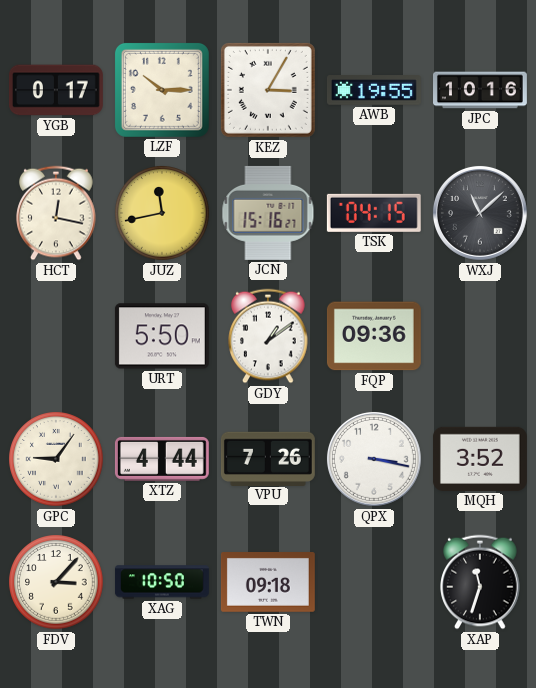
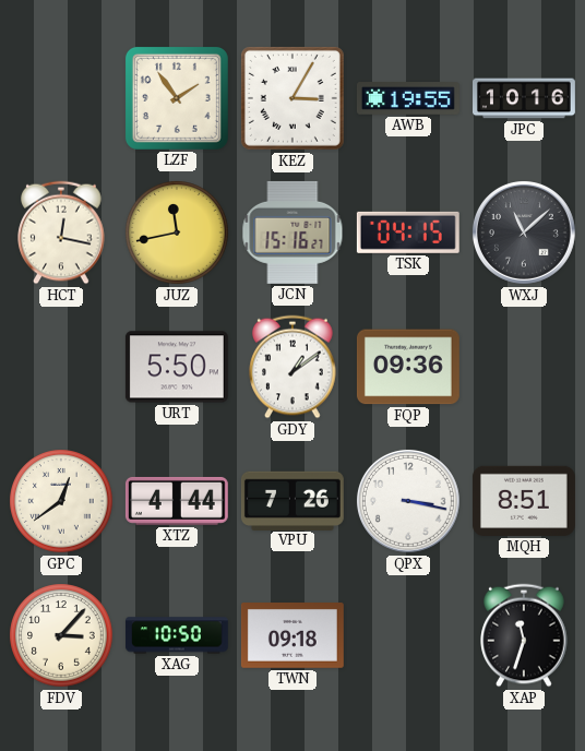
YGB: 0:17 -> none (56, 90)
LZF: 10:15 -> 1:54 (177, 98)
GPC: 9:06 -> 12:39 (61, 501)
MQH: 3:52 -> 8:51 (524, 501)
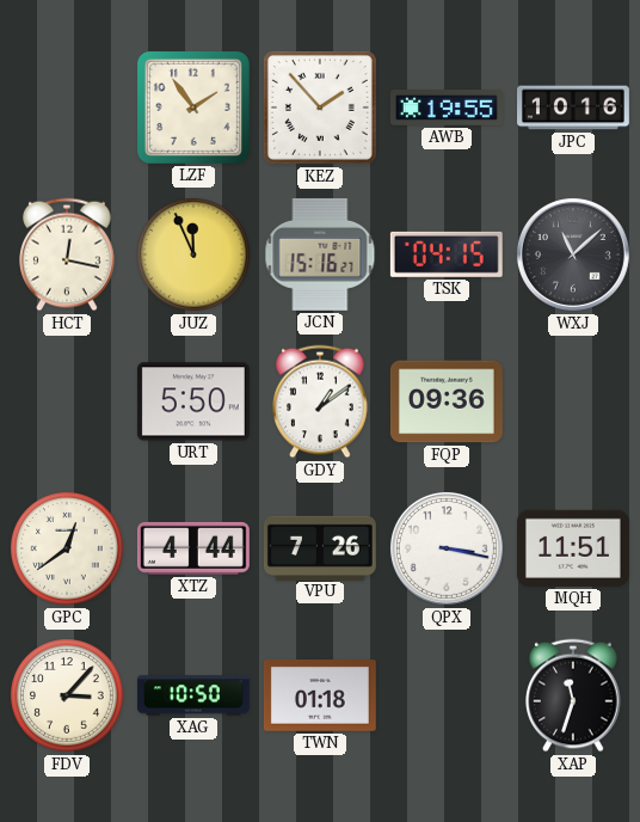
KEZ: 3:05 -> 1:53 (320, 108)
JUZ: 11:43 -> 11:56 (193, 254)
MQH: 8:51 -> 11:51 (573, 548)
TWN: 09:18 -> 01:18 (320, 697)
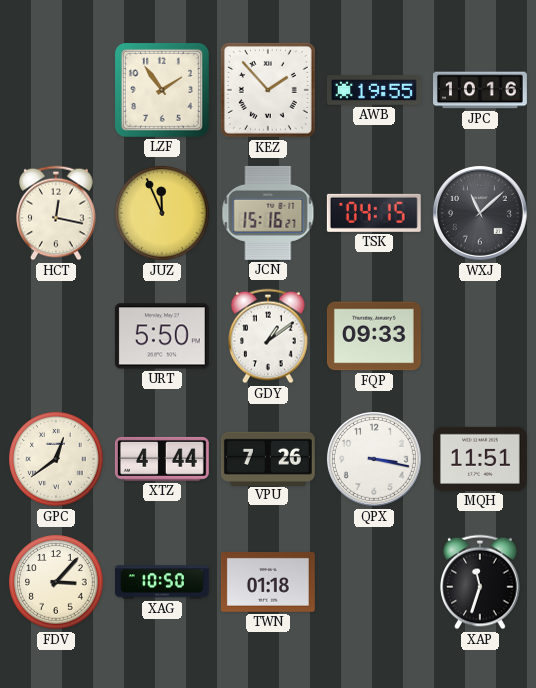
FQP: 09:36 -> 09:33 (374, 336)
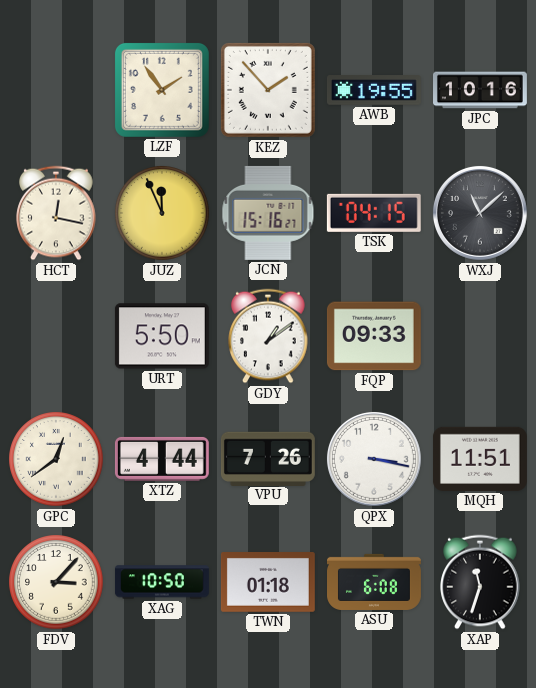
ASU: none -> 6:08 (375, 582)
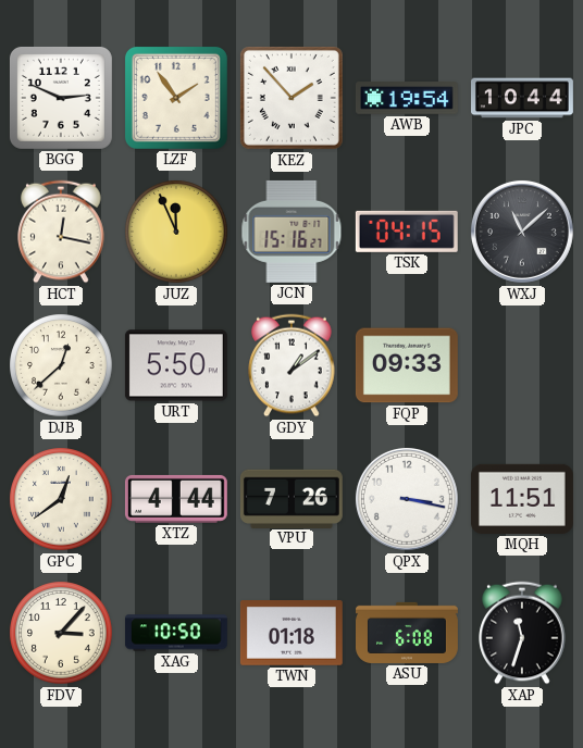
BGG: none -> 2:49 (61, 98)
AWB: 19:55 -> 19:54 (407, 98)
JPC: 10:16 -> 10:44 (523, 98)
DJB: none -> 12:38 (61, 365)
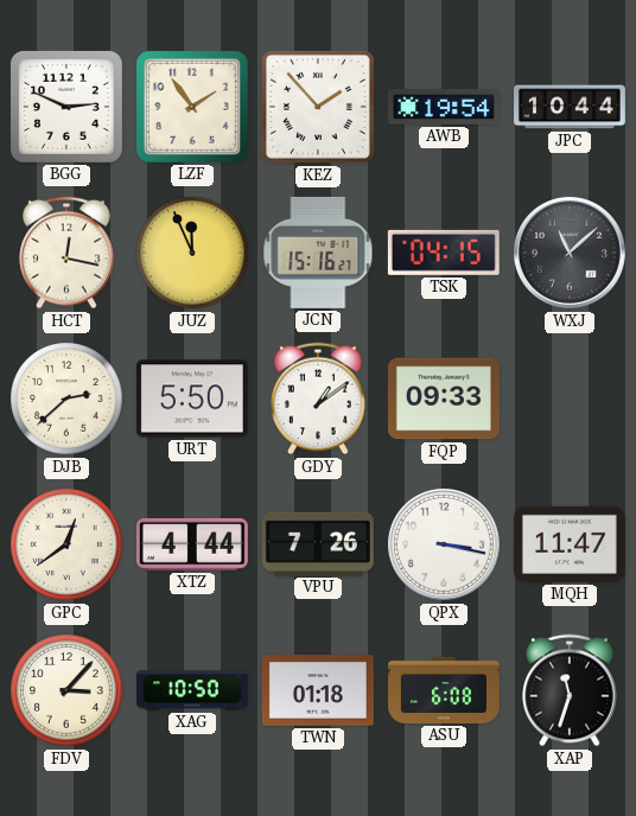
DJB: 12:38 -> 2:38 (66, 399)
MQH: 11:51 -> 11:47 (570, 544)
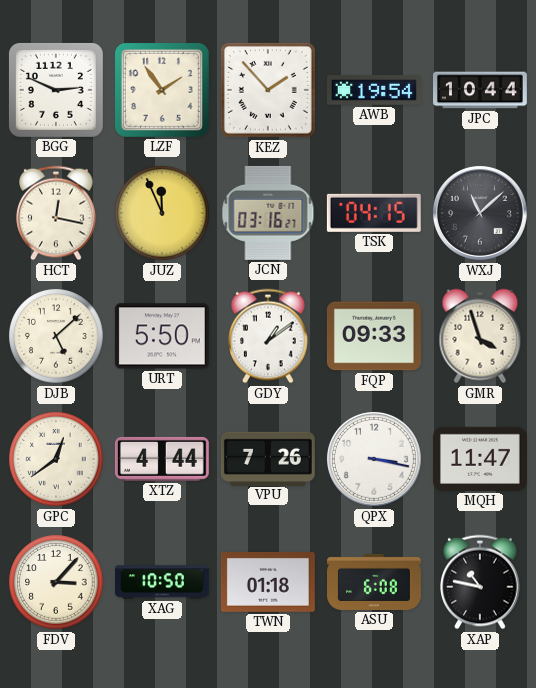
JCN: 15:16 -> 03:16 (268, 213)
DJB: 2:38 -> 5:08 (56, 336)
GMR: none -> 3:57 (480, 336)
XAP: 11:33 -> 10:47 (480, 582)
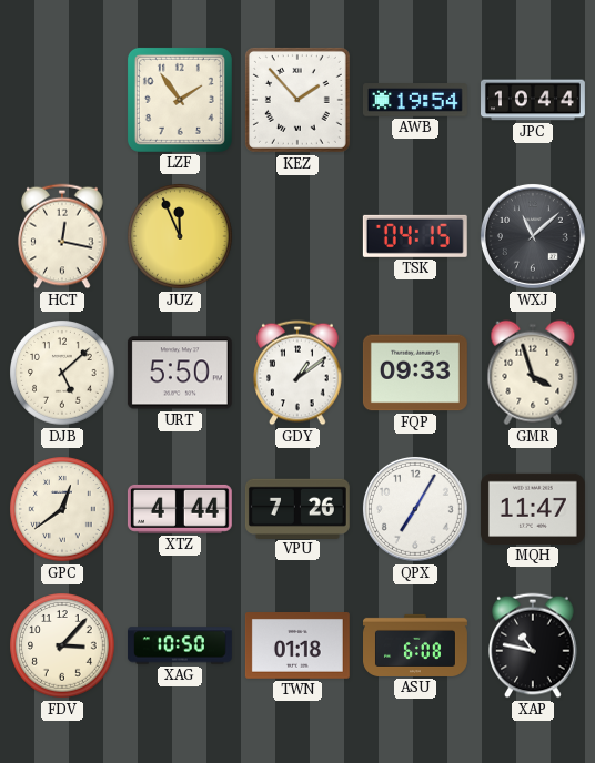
BGG: 2:49 -> none (56, 90)
JCN: 03:16 -> none (268, 213)
QPX: 3:17 -> 7:05 (415, 509)
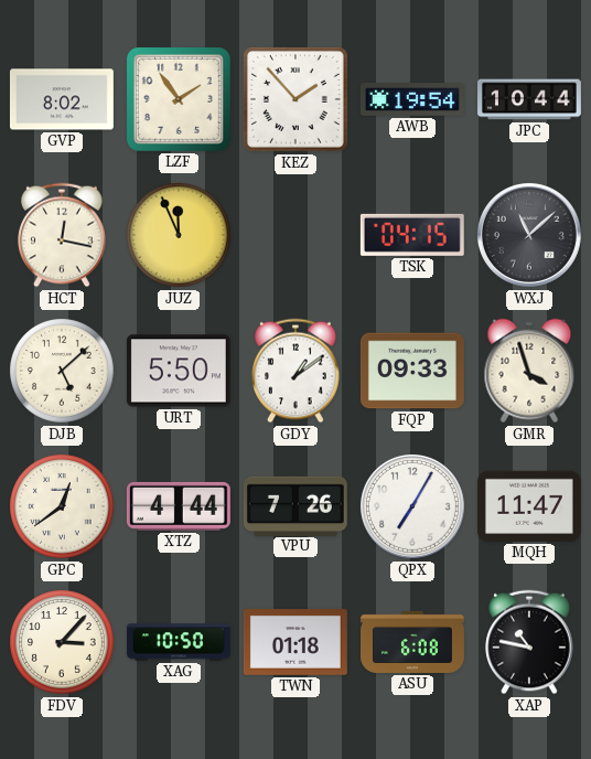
GVP: none -> 8:02 (62, 99)
